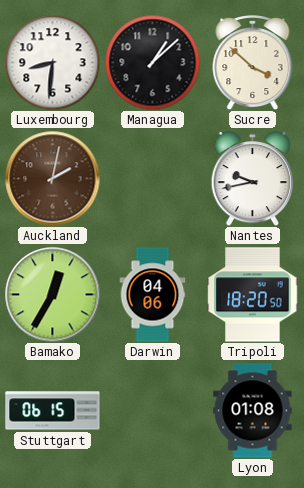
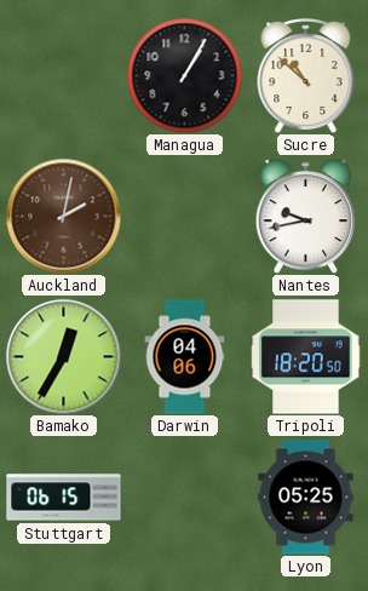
Luxembourg: 8:31 -> none (52, 62)
Managua: 1:08 -> 1:05 (184, 75)
Sucre: 3:52 -> 10:52 (306, 76)
Lyon: 01:08 -> 05:25 (306, 498)
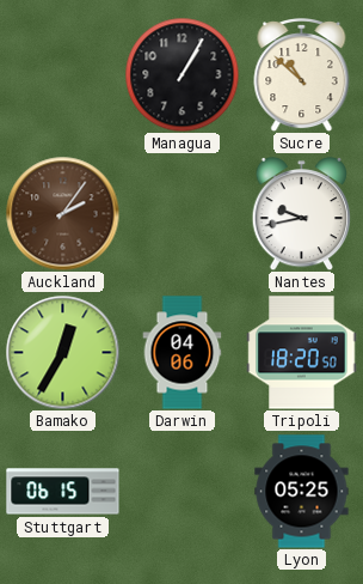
Auckland: 2:02 -> 2:06 (62, 213)
